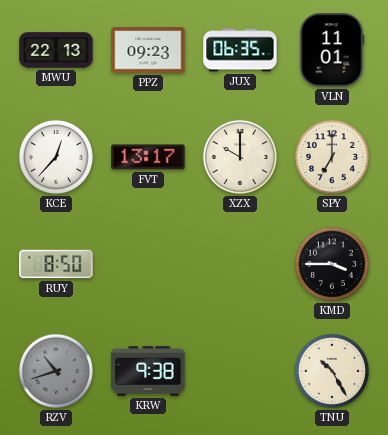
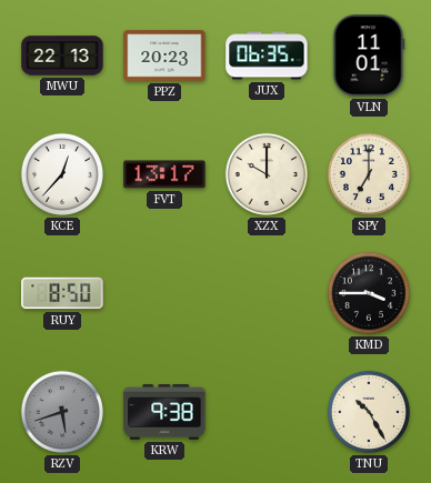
PPZ: 09:23 -> 20:23 (164, 56)
RZV: 10:42 -> 5:42 (62, 412)
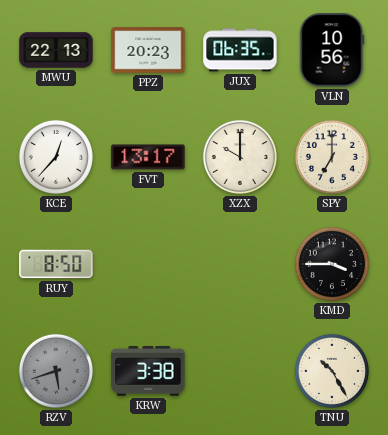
VLN: 11:01 -> 10:56 (332, 50)
KRW: 9:38 -> 3:38 (148, 372)
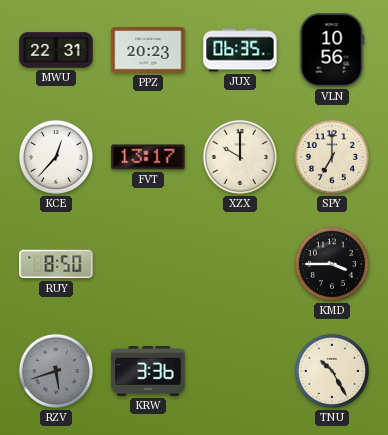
MWU: 22:13 -> 22:31 (56, 50)
KRW: 3:38 -> 3:36 (148, 372)
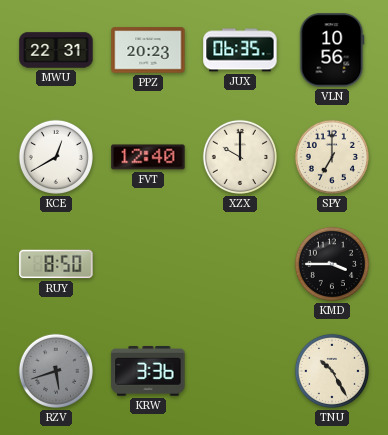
KCE: 12:37 -> 12:40 (56, 157)
FVT: 13:17 -> 12:40 (148, 157)
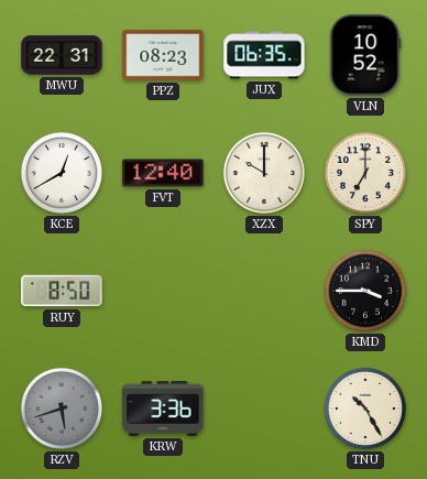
PPZ: 20:23 -> 08:23 (163, 55)
VLN: 10:56 -> 10:52 (365, 55)
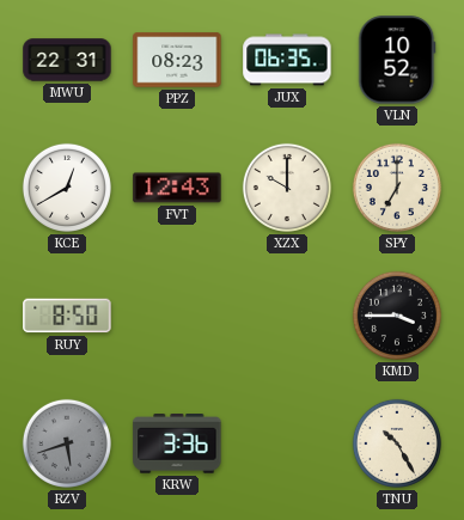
FVT: 12:40 -> 12:43 (177, 188)
